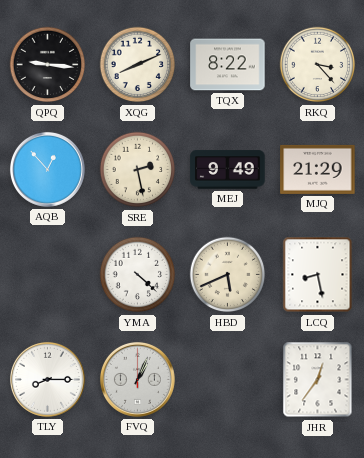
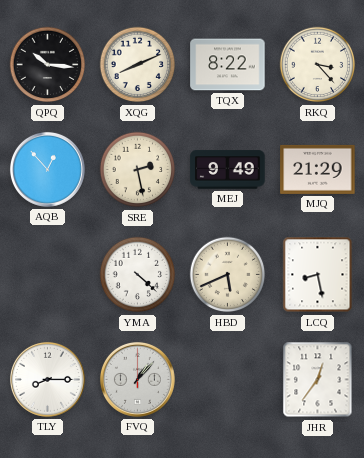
QPQ: 9:16 -> 10:16 (48, 65)
FVQ: 1:04 -> 1:07 (137, 379)
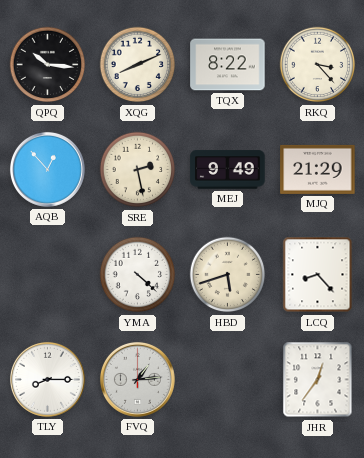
HBD: 5:41 -> 5:42 (228, 275)
LCQ: 8:28 -> 8:23 (318, 275)
FVQ: 1:07 -> 1:14 (137, 379)
